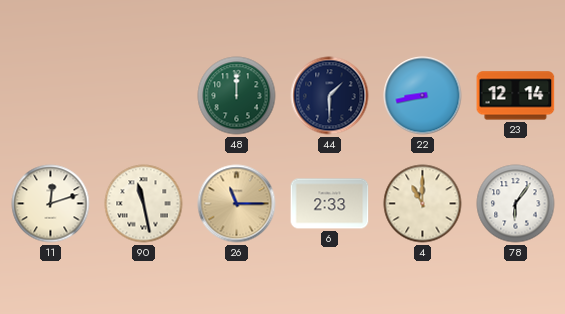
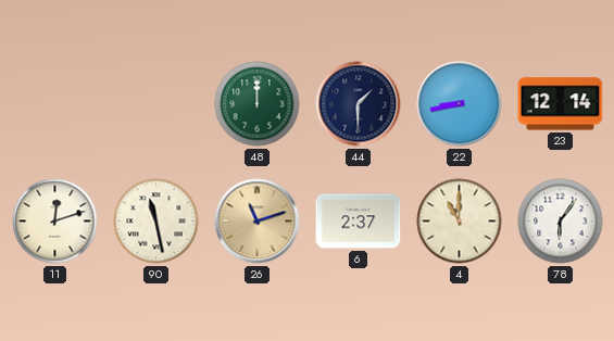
26: 11:15 -> 11:12 (258, 222)
6: 2:33 -> 2:37 (359, 222)
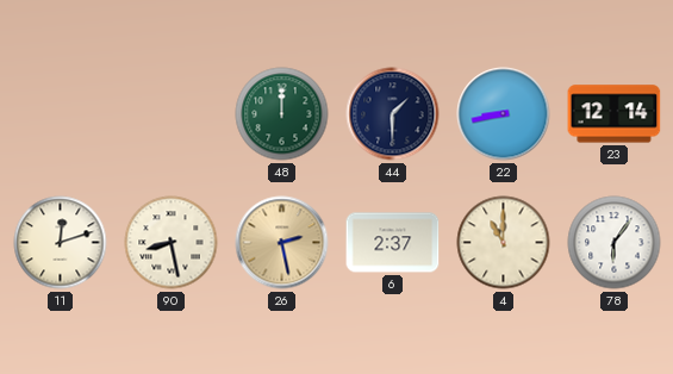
90: 11:28 -> 8:28 (172, 243)
26: 11:12 -> 2:28 (282, 243)
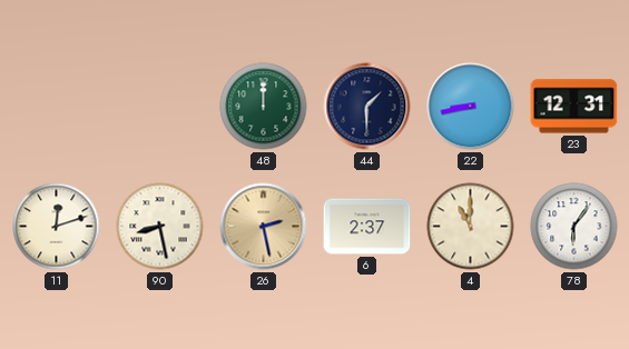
23: 12:14 -> 12:31 (574, 107)
